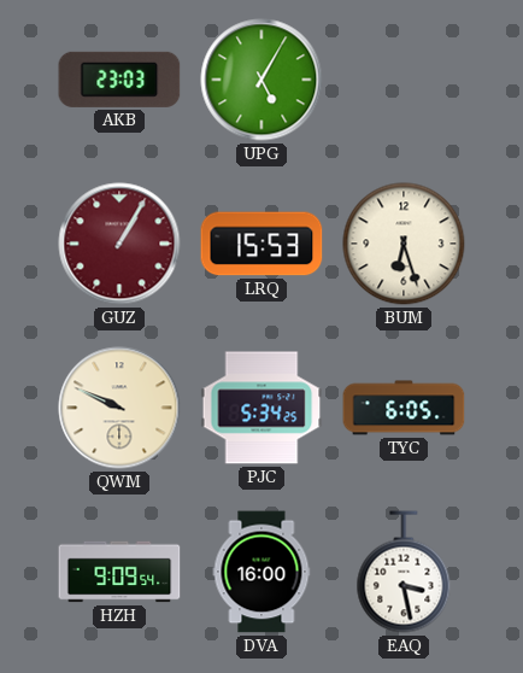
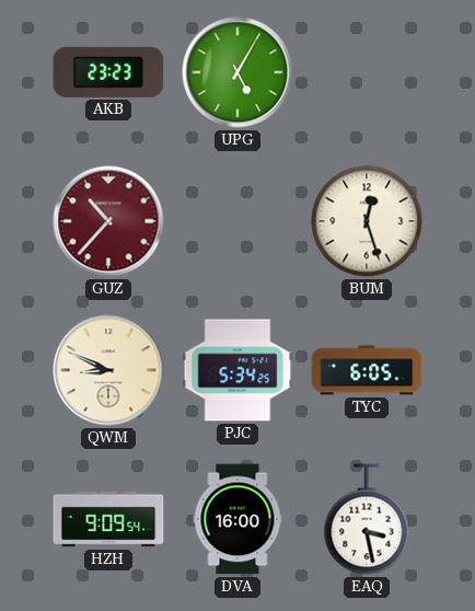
AKB: 23:03 -> 23:23 (108, 72)
GUZ: 1:05 -> 10:37 (108, 221)
LRQ: 15:53 -> none (261, 244)
BUM: 6:27 -> 12:27 (367, 221)
QWM: 9:49 -> 8:49 (108, 370)
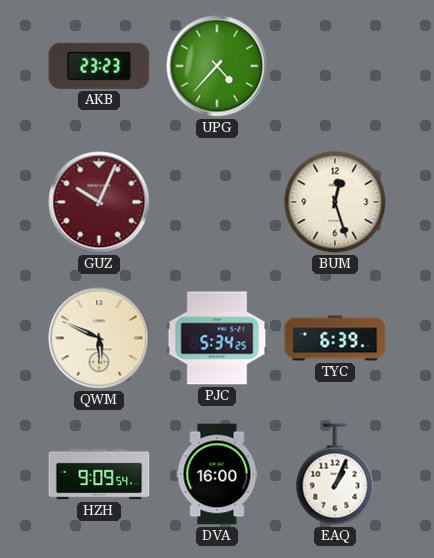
UPG: 5:05 -> 4:37 (217, 66)
GUZ: 10:37 -> 10:04 (99, 202)
QWM: 8:49 -> 5:49 (99, 338)
TYC: 6:05 -> 6:39 (335, 338)
EAQ: 3:28 -> 1:04 (335, 474)
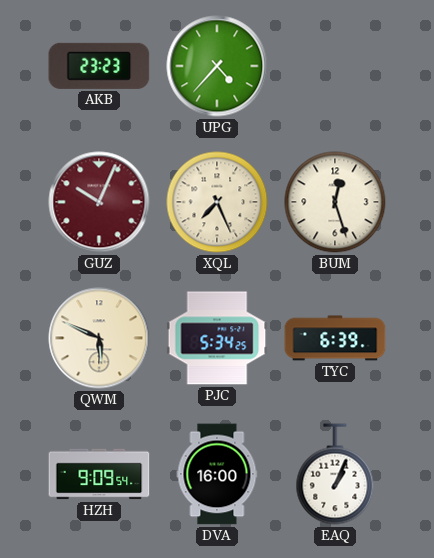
XQL: none -> 7:26 (217, 202)
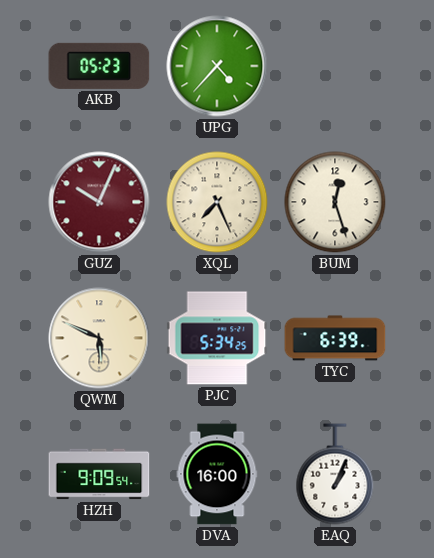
AKB: 23:23 -> 05:23 (99, 66)
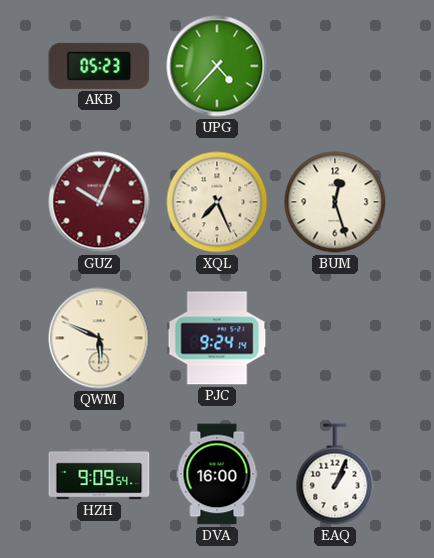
PJC: 5:34 -> 9:24 (217, 338)
TYC: 6:39 -> none (335, 338)
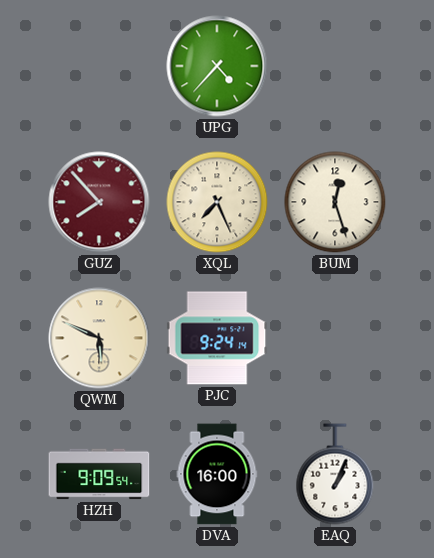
AKB: 05:23 -> none (99, 66)
GUZ: 10:04 -> 7:53 (99, 202)
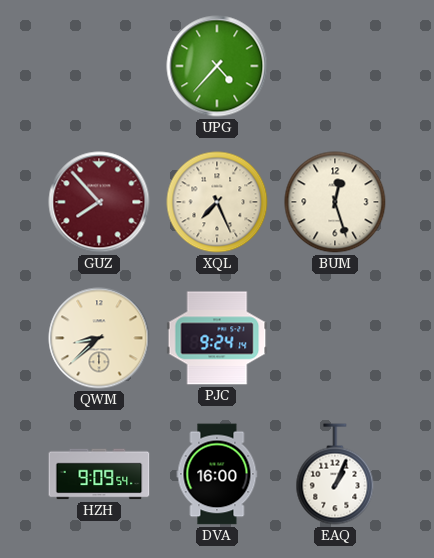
QWM: 5:49 -> 8:38 (99, 338)
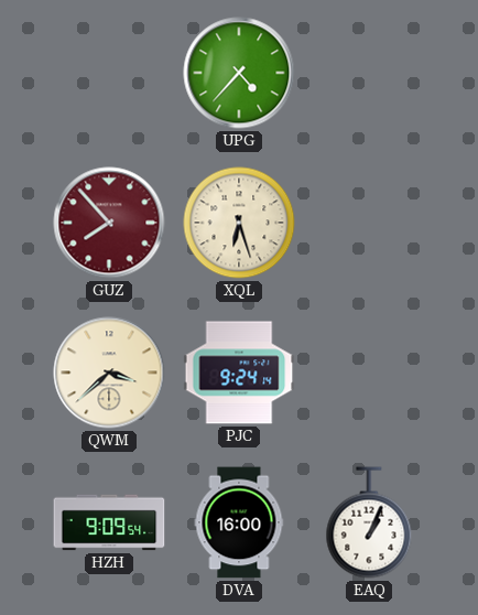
XQL: 7:26 -> 6:27 (239, 223)
BUM: 12:27 -> none (335, 202)
QWM: 8:38 -> 3:38 (109, 373)
